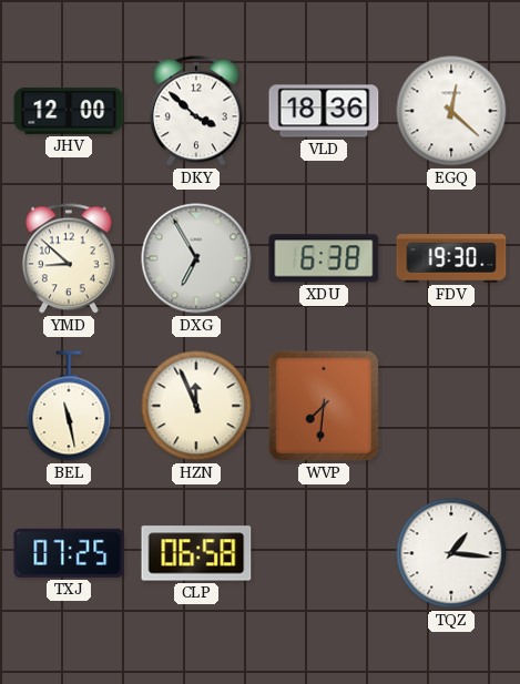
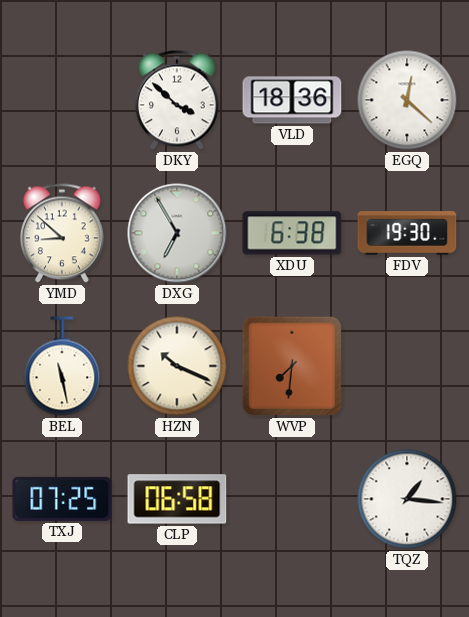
JHV: 12:00 -> none (69, 111)
HZN: 11:56 -> 10:19 (177, 366)
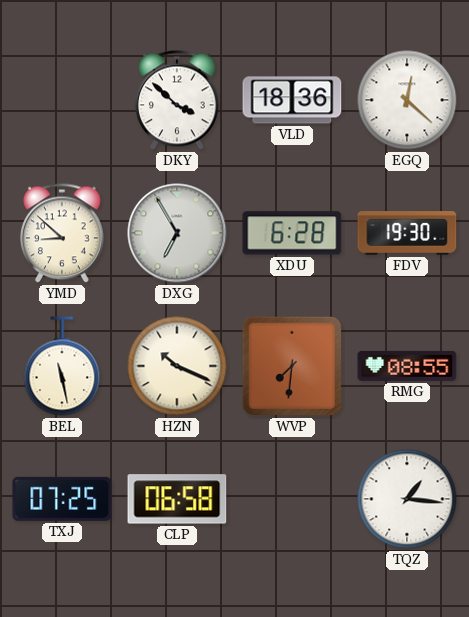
XDU: 6:38 -> 6:28 (292, 233)
RMG: none -> 08:55 (407, 366)
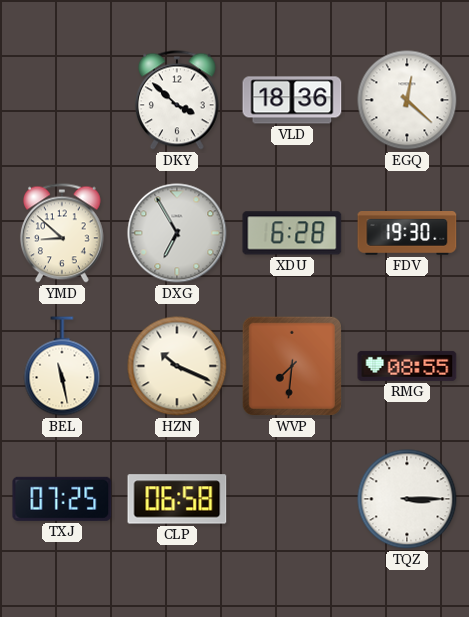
TQZ: 1:16 -> 3:15 (407, 499)
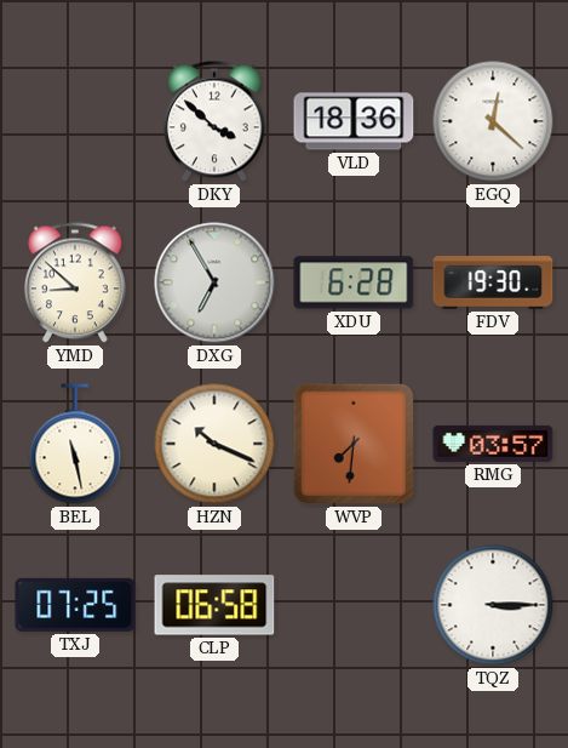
RMG: 08:55 -> 03:57 (493, 444)
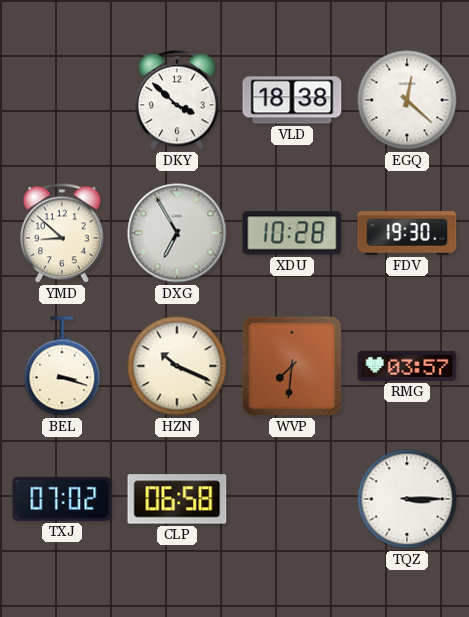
VLD: 18:36 -> 18:38 (292, 100)
XDU: 6:28 -> 10:28 (292, 233)
BEL: 11:28 -> 3:18 (62, 366)
TXJ: 07:25 -> 07:02 (62, 499)
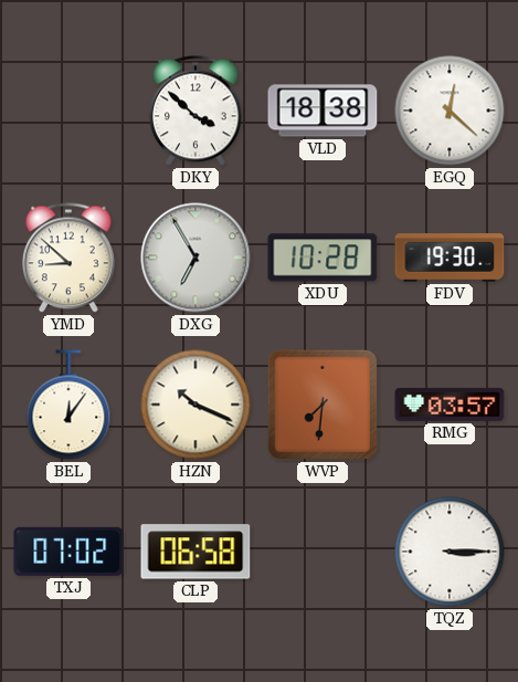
BEL: 3:18 -> 12:06 (68, 405)
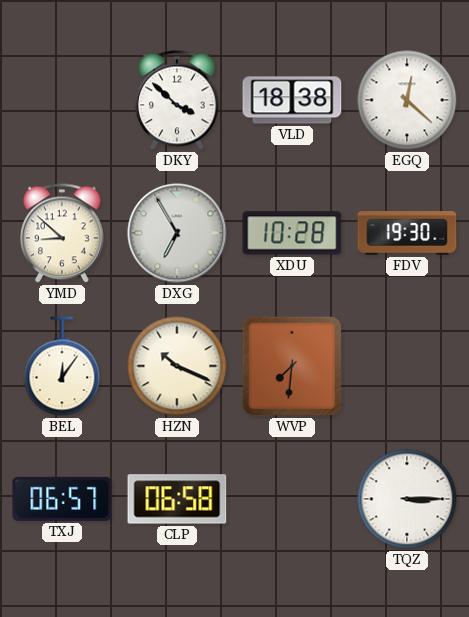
RMG: 03:57 -> none (450, 405)
TXJ: 07:02 -> 06:57 (62, 499)
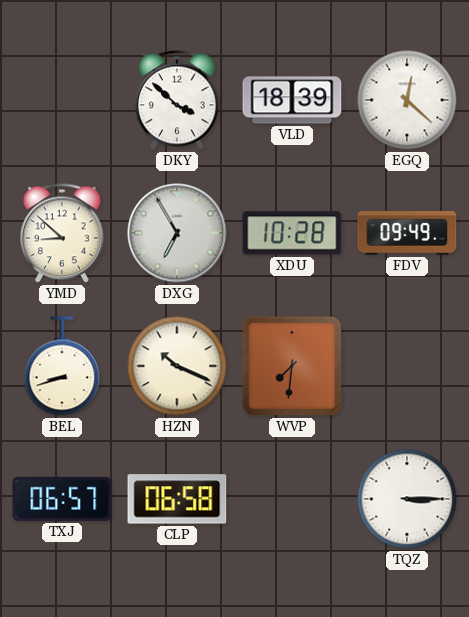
VLD: 18:38 -> 18:39 (292, 100)
FDV: 19:30 -> 09:49 (407, 234)
BEL: 12:06 -> 8:42 (62, 366)
